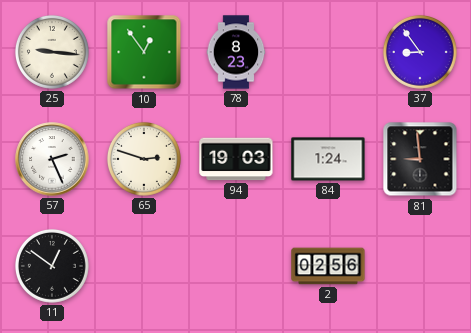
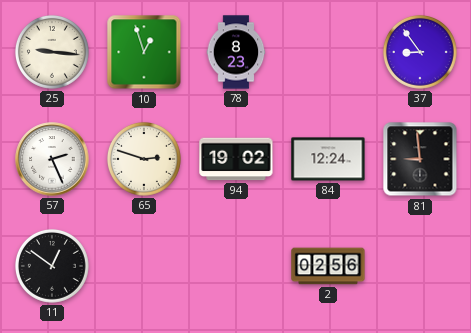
10: 12:54 -> 12:57 (144, 52)
94: 19:03 -> 19:02 (236, 159)
84: 1:24 -> 12:24 (328, 159)
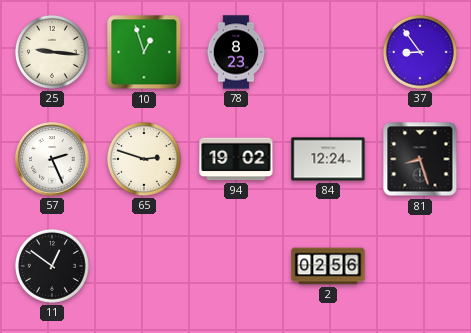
81: 8:59 -> 8:27 (420, 159)
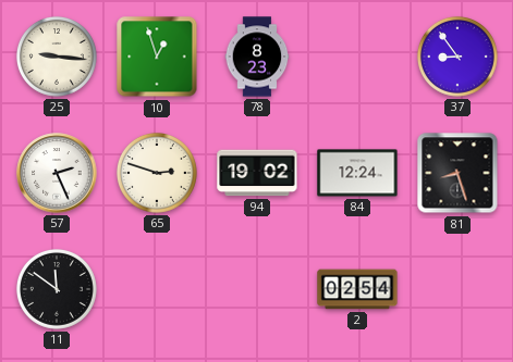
11: 12:51 -> 11:51 (57, 289)
2: 02:56 -> 02:54 (357, 289)
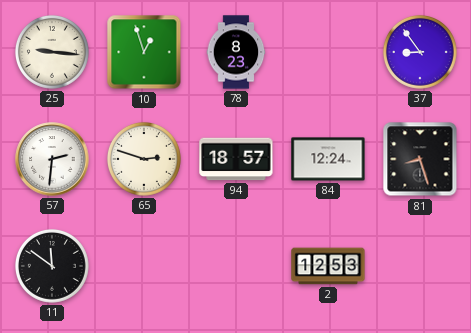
57: 2:26 -> 2:31 (52, 159)
94: 19:02 -> 18:57 (236, 159)
2: 02:54 -> 12:53 (328, 266)
